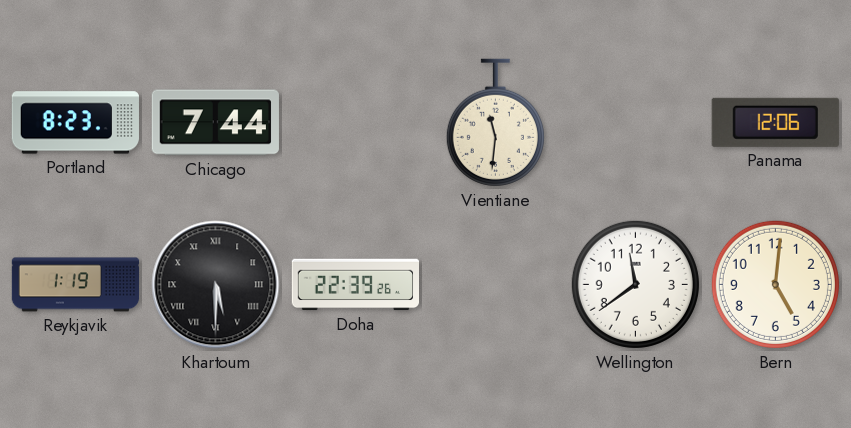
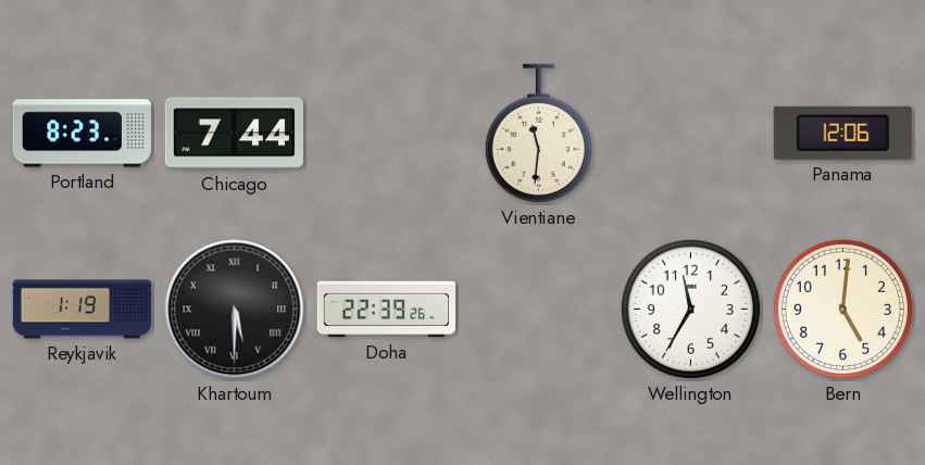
Wellington: 11:39 -> 11:35 (690, 309)
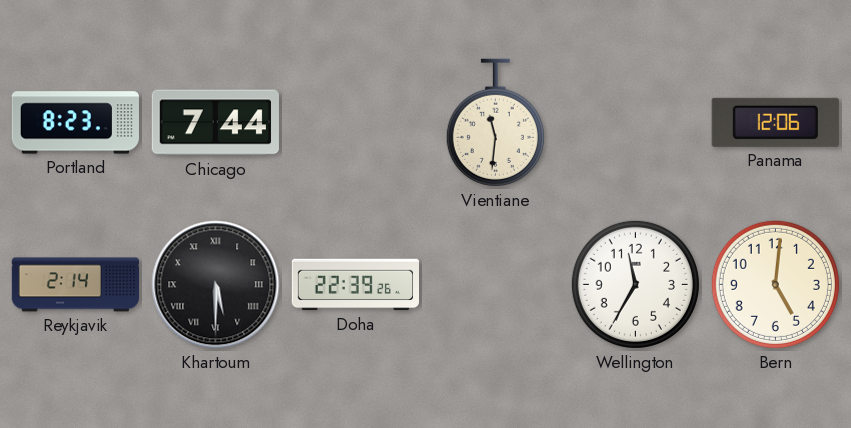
Reykjavik: 1:19 -> 2:14 (76, 285)
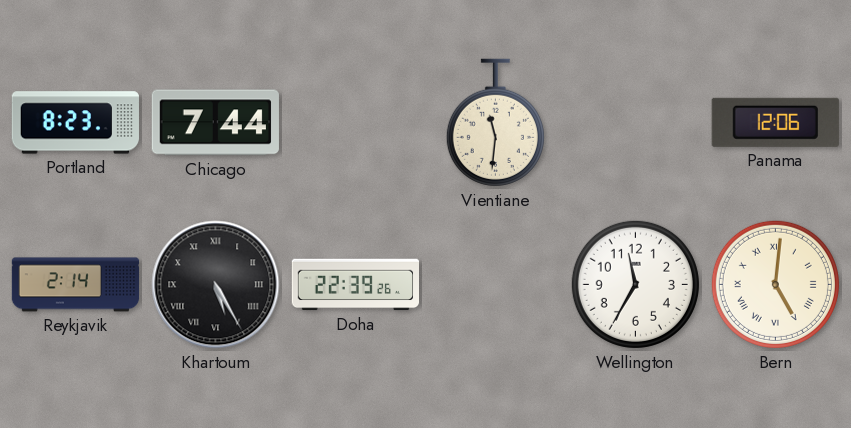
Khartoum: 5:30 -> 5:25 (216, 285)
Bern numerals: Arabic -> Roman (775, 284)
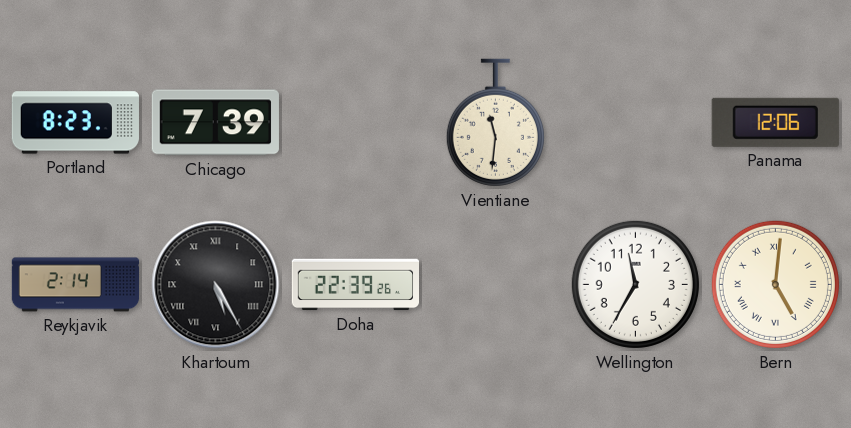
Chicago: 7:44 -> 7:39 (215, 123)
